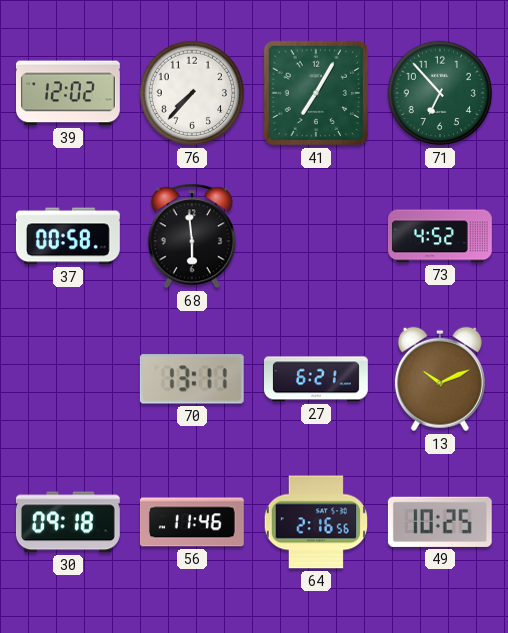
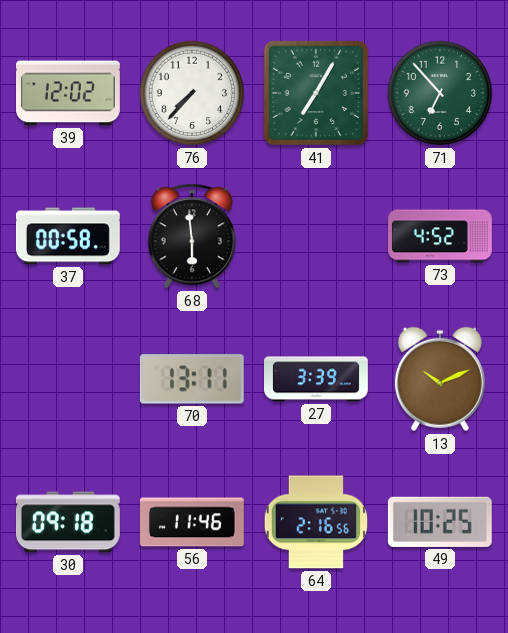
27: 6:21 -> 3:39 (317, 379)
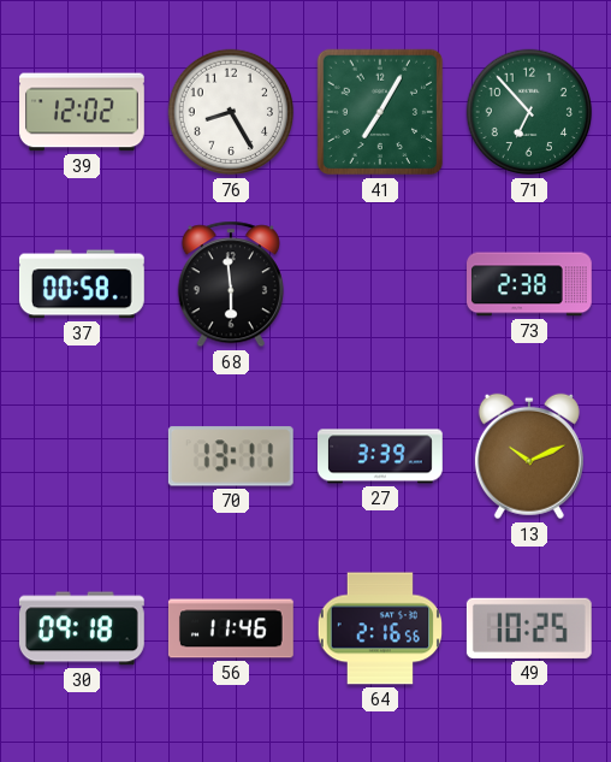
76: 7:37 -> 8:25 (231, 112)
73: 4:52 -> 2:38 (530, 284)
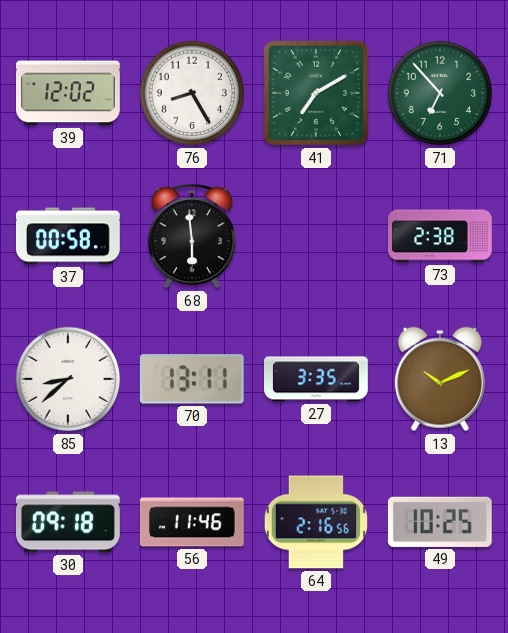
41: 7:05 -> 7:10 (316, 93)
85: none -> 8:38 (68, 379)
27: 3:39 -> 3:35 (317, 379)
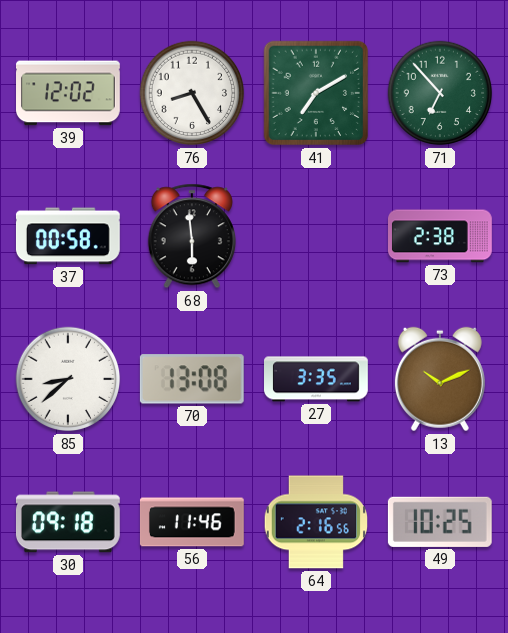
70: 13:11 -> 13:08 (192, 379)
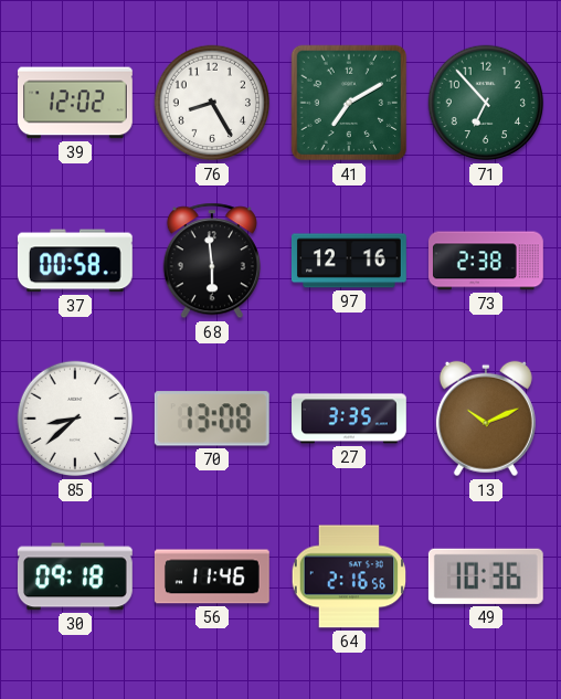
97: none -> 12:16 (350, 261)
49: 10:25 -> 10:36 (486, 576)
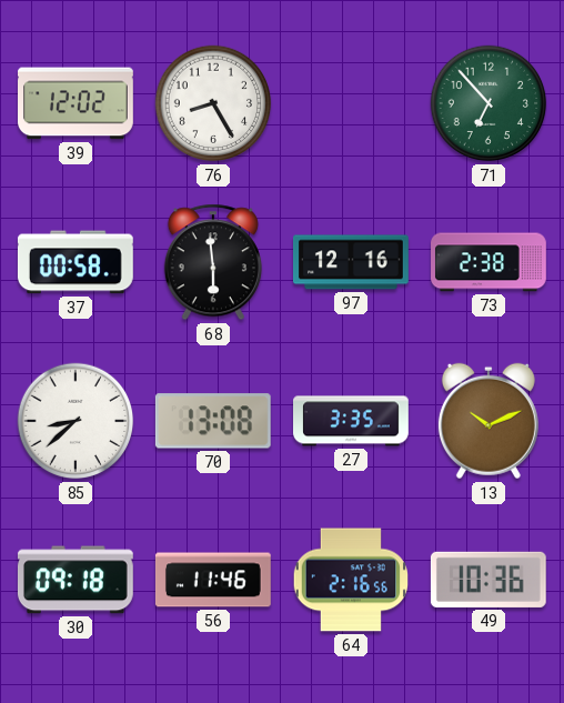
41: 7:10 -> none (349, 103)
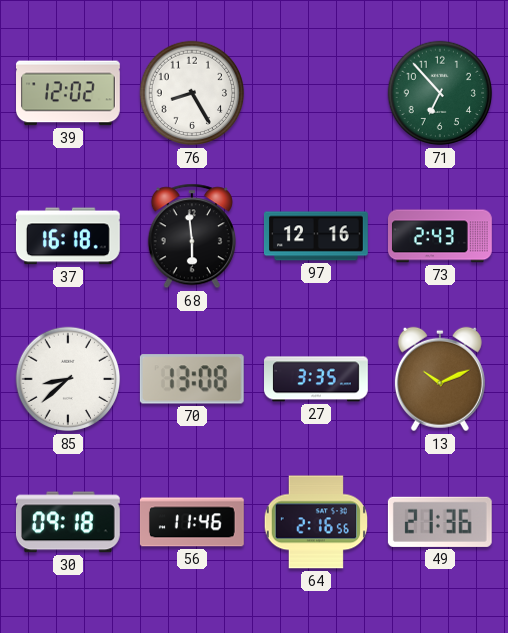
37: 00:58 -> 16:18 (68, 236)
73: 2:38 -> 2:43 (441, 236)
49: 10:36 -> 21:36 (440, 522)
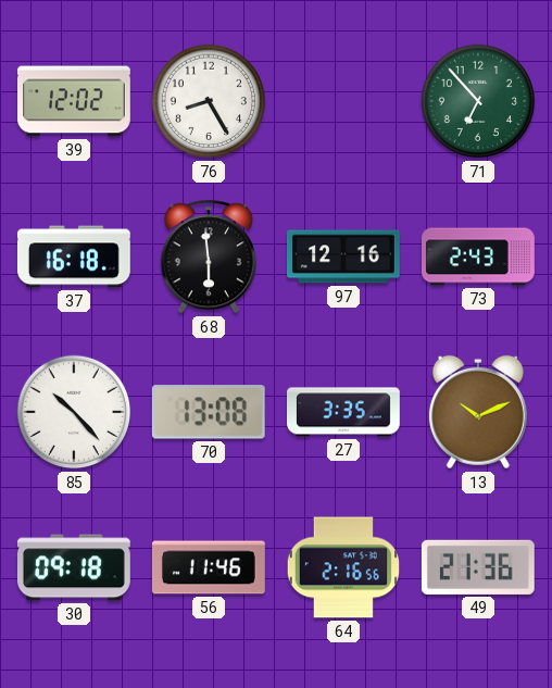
85: 8:38 -> 10:23 (74, 412)
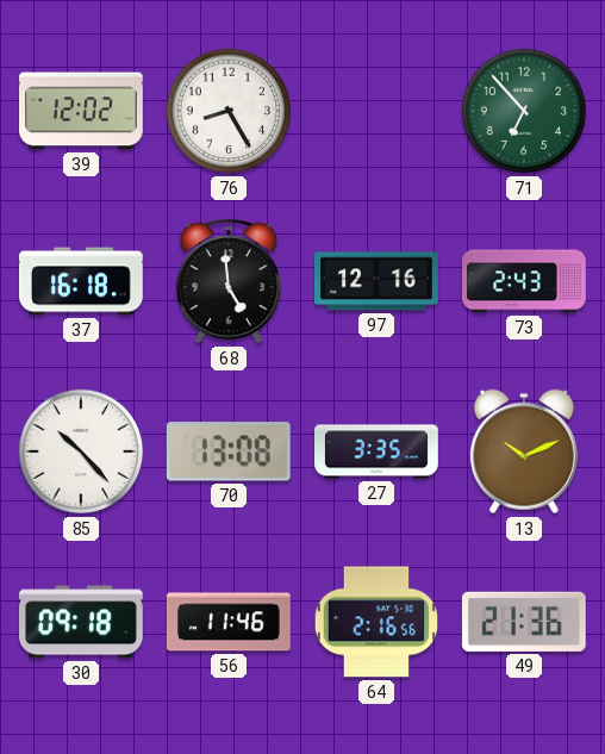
68: 5:59 -> 4:59 (229, 281)
